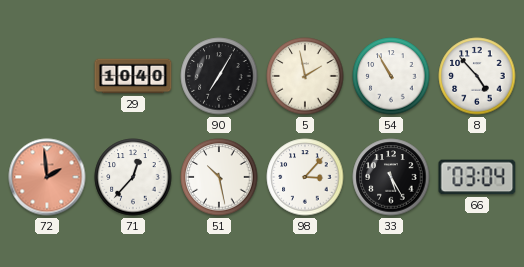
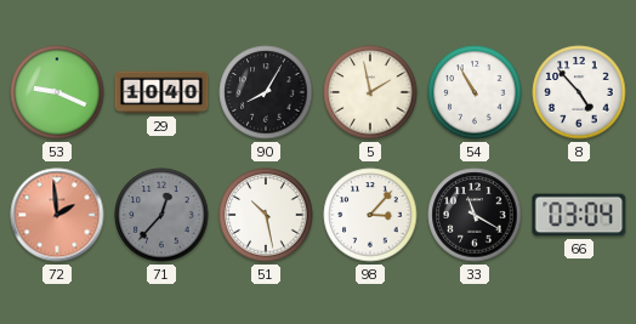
53: none -> 9:19 (57, 92)
90: 7:05 -> 8:05 (266, 92)
71 dial: white -> grey (161, 215)
33: 5:25 -> 11:20 (475, 215)
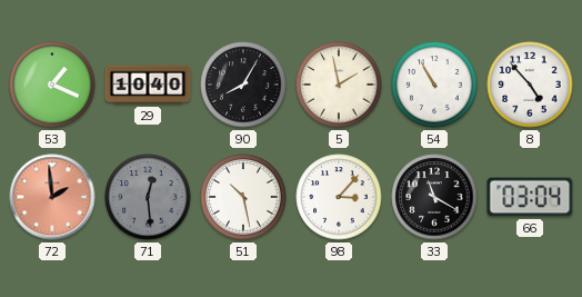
53: 9:19 -> 1:19 (52, 85)
71: 12:37 -> 12:29 (148, 197)
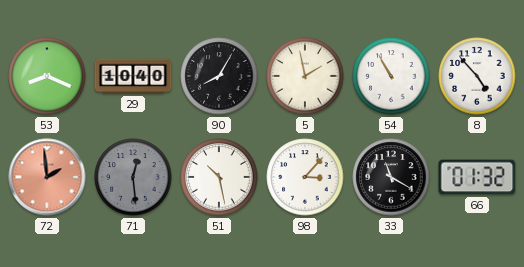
53: 1:19 -> 8:19 (47, 76)
66: 03:04 -> 01:32 (477, 177)
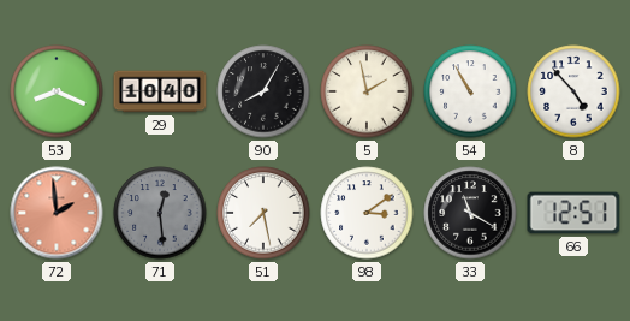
51: 10:28 -> 7:28 (263, 213)
98: 3:07 -> 3:09 (367, 213)
66: 01:32 -> 12:51 (573, 213)
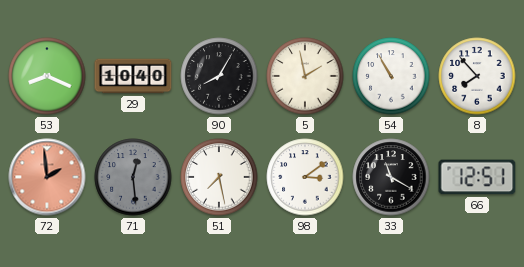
8: 4:53 -> 7:53 (477, 76)
